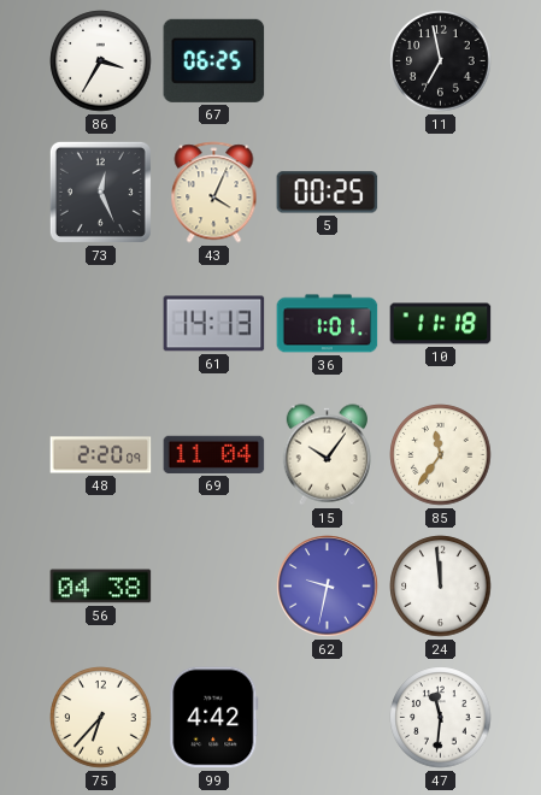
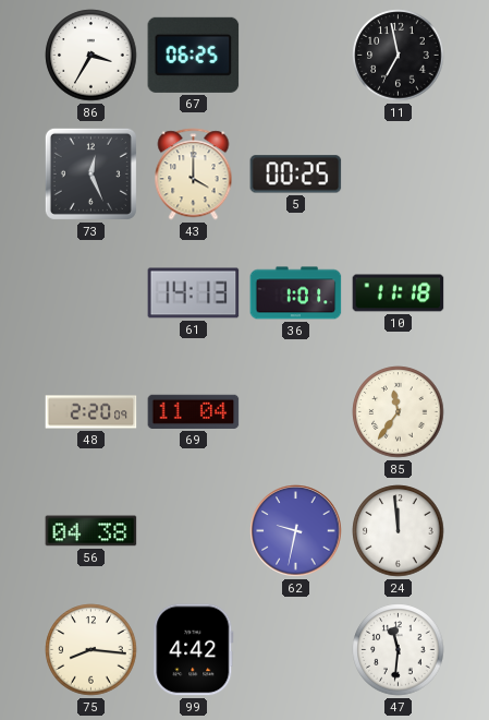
43: 4:04 -> 4:00 (194, 175)
15: 10:06 -> none (327, 455)
75: 6:37 -> 8:16 (91, 650)
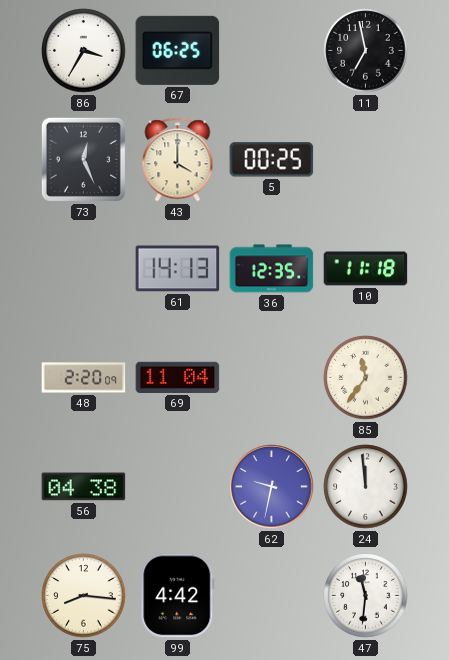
36: 1:01 -> 12:35 (272, 269)
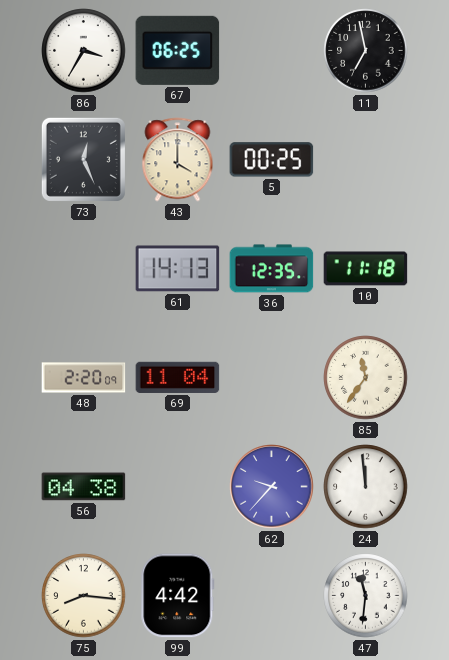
62: 9:32 -> 9:37 (272, 487)
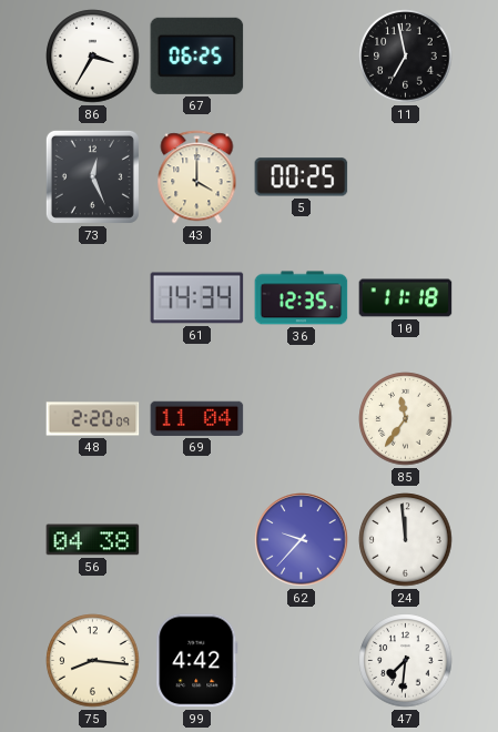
61: 14:13 -> 14:34 (197, 298)
47: 11:31 -> 7:31 (406, 661)
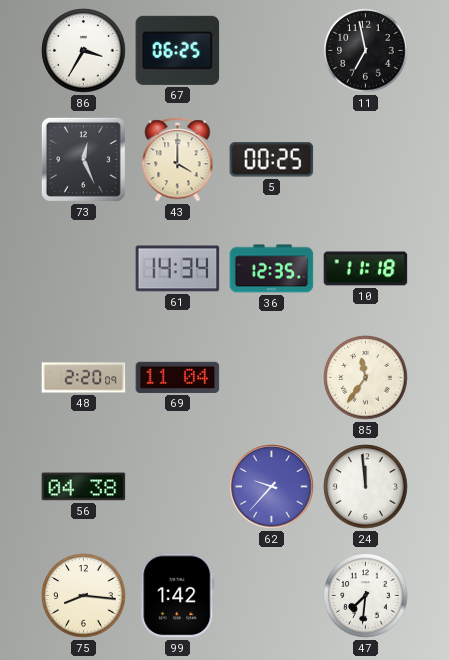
99: 4:42 -> 1:42 (178, 596)
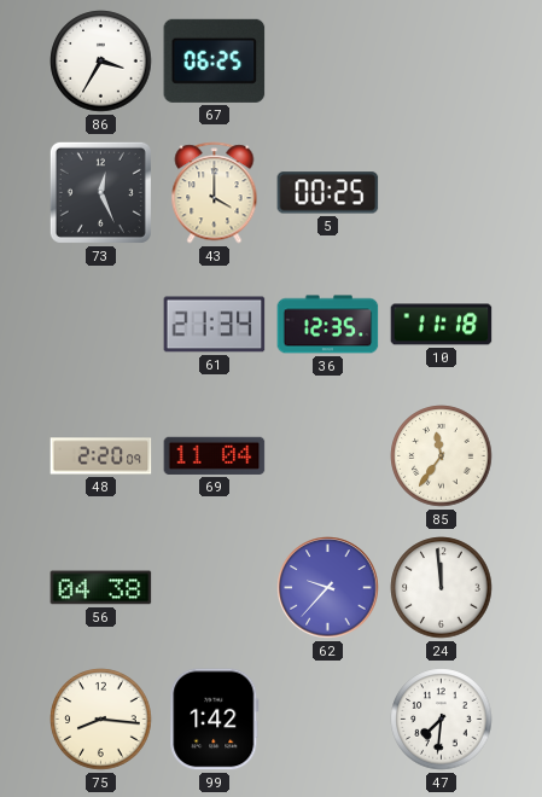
11: 6:58 -> none (366, 51)
61: 14:34 -> 21:34 (215, 325)
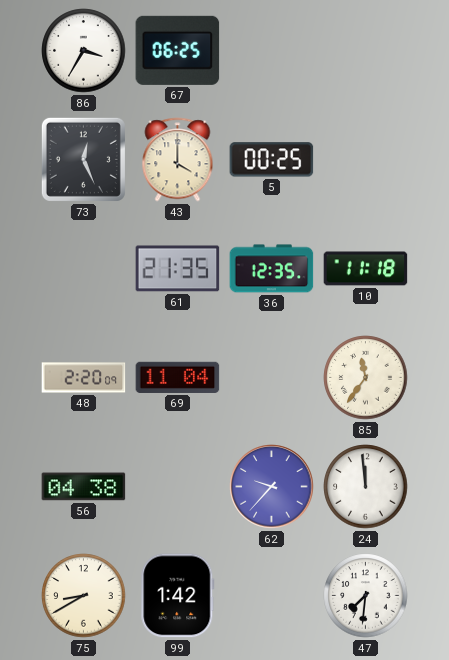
61: 21:34 -> 21:35 (178, 269)
75: 8:16 -> 8:40 (84, 596)
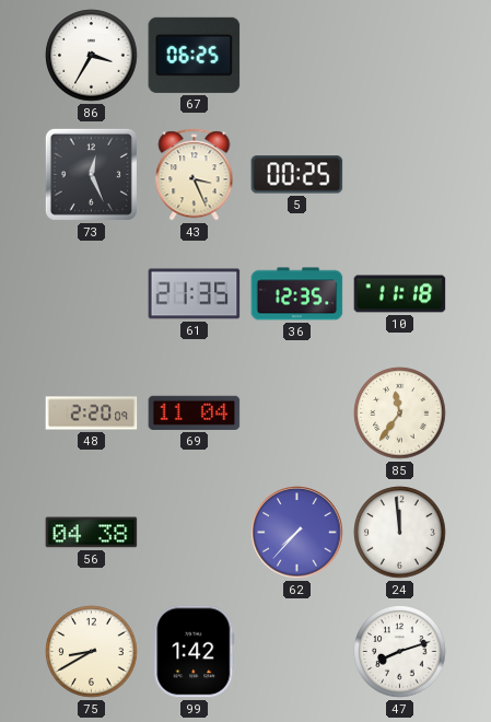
43: 4:00 -> 3:26 (195, 175)
62: 9:37 -> 7:37 (297, 533)
47: 7:31 -> 8:12 (400, 652)
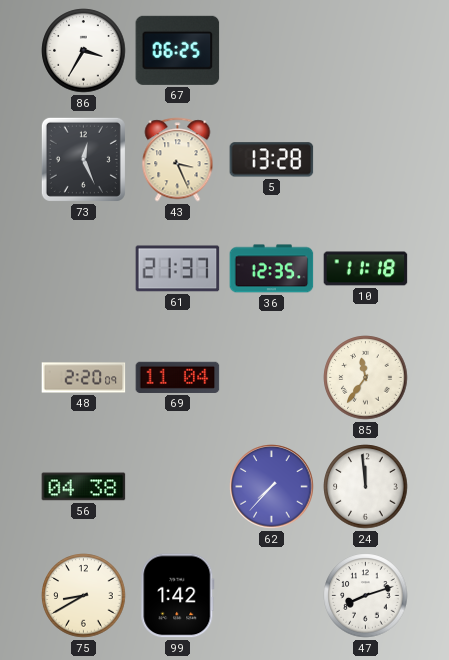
5: 00:25 -> 13:28 (272, 160)
61: 21:35 -> 21:37 (178, 269)
